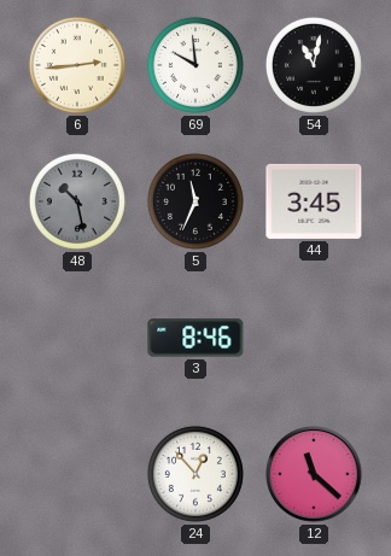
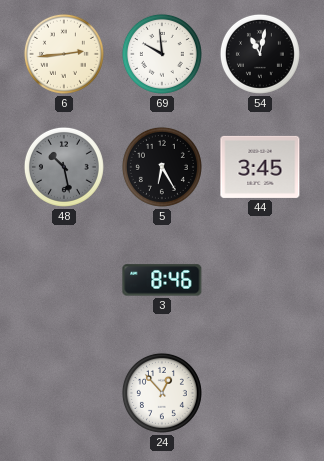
5: 11:34 -> 6:25 (162, 167)
12: 11:22 -> none (314, 474)
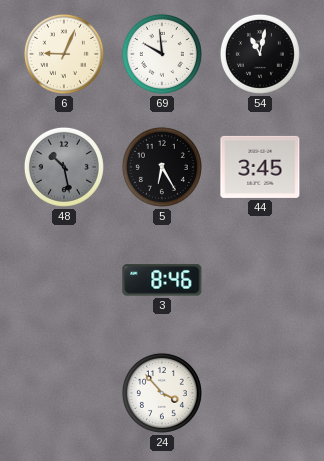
6: 2:44 -> 9:04 (64, 54)
24: 12:53 -> 3:53 (162, 393)
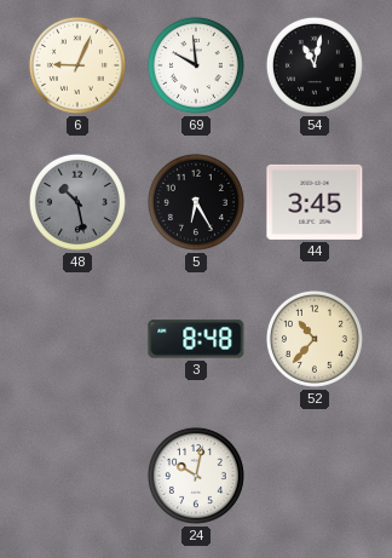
3: 8:46 -> 8:48 (196, 339)
52: none -> 10:37 (315, 339)
24: 3:53 -> 10:02 (196, 476)
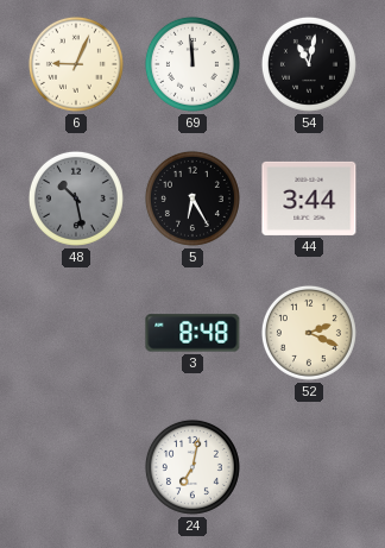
69: 9:59 -> 11:59 (192, 64)
44: 3:45 -> 3:44 (309, 199)
52: 10:37 -> 2:19 (309, 333)
24: 10:02 -> 7:02 (192, 467)
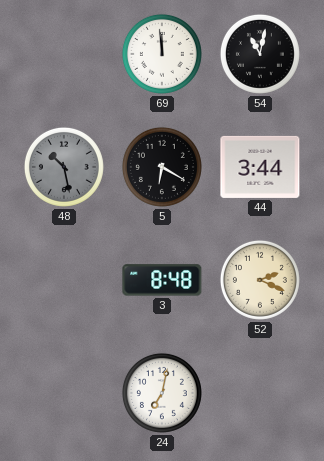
6: 9:04 -> none (76, 64)
5: 6:25 -> 6:20 (162, 167)
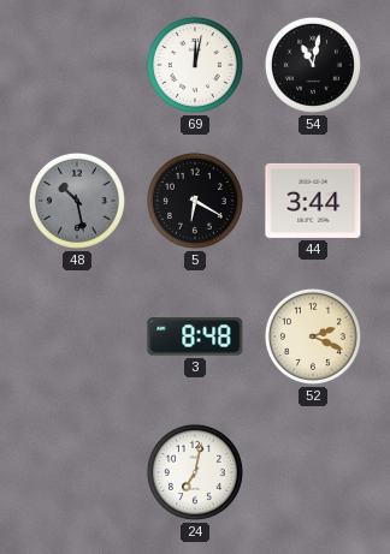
69: 11:59 -> 12:02 (195, 65)
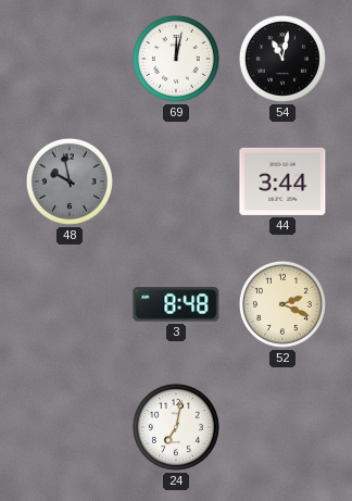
48: 10:28 -> 9:58 (70, 181)
5: 6:20 -> none (195, 201)
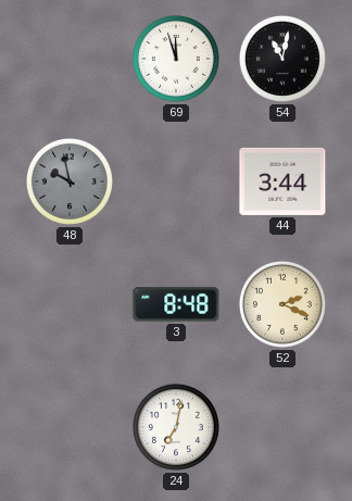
69: 12:02 -> 11:57 (176, 59)
